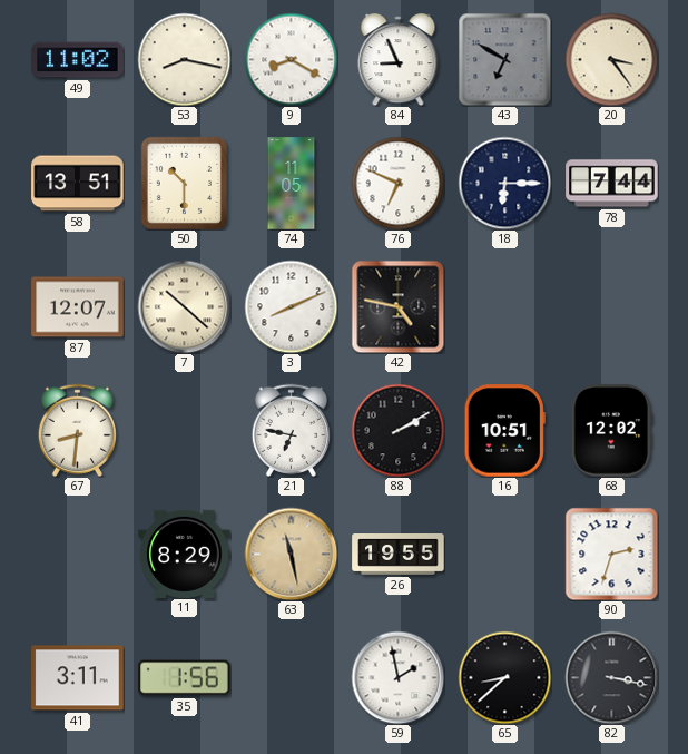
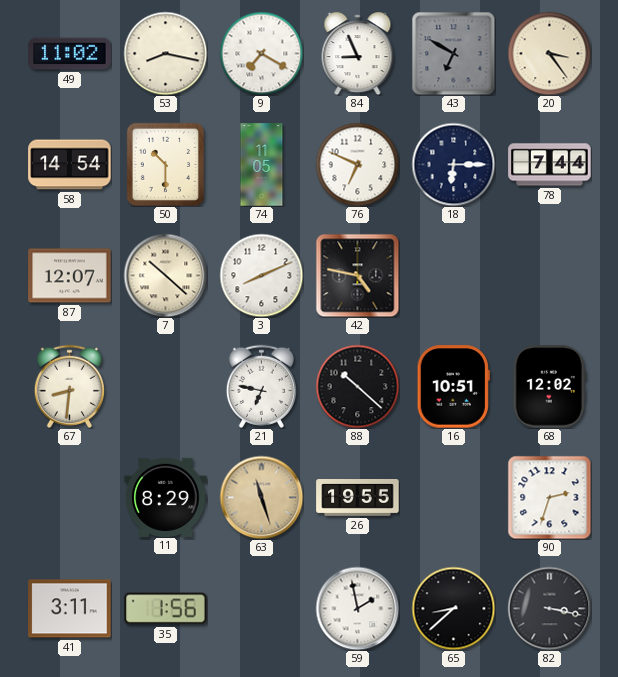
9: 8:20 -> 7:20 (261, 53)
58: 13:51 -> 14:54 (70, 165)
88: 2:10 -> 10:22 (357, 386)
63: 11:28 -> 11:27 (261, 497)
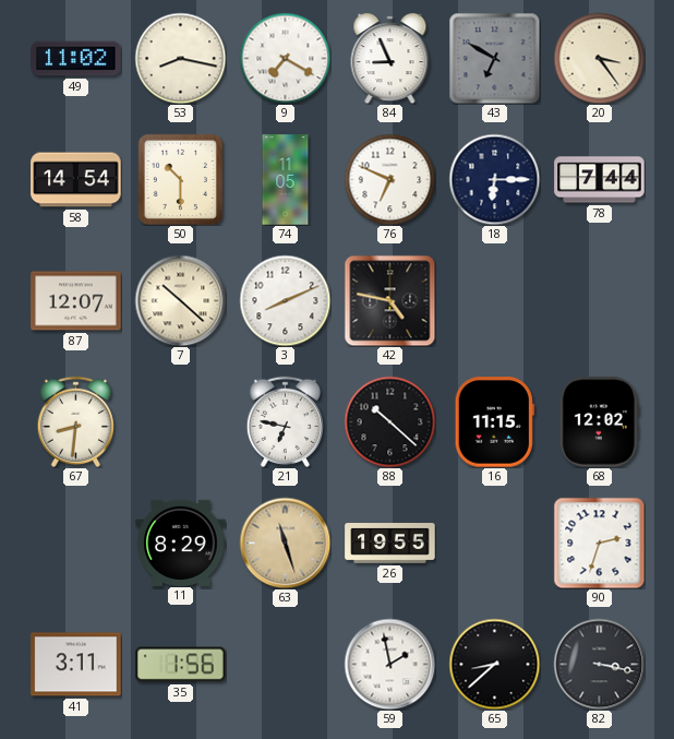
16: 10:51 -> 11:15 (494, 422)
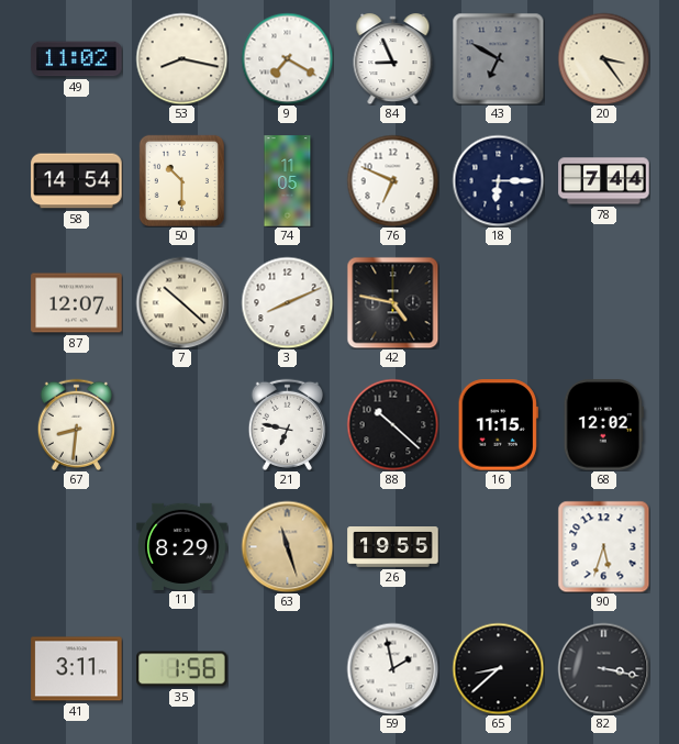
90: 2:33 -> 5:33 (603, 546)
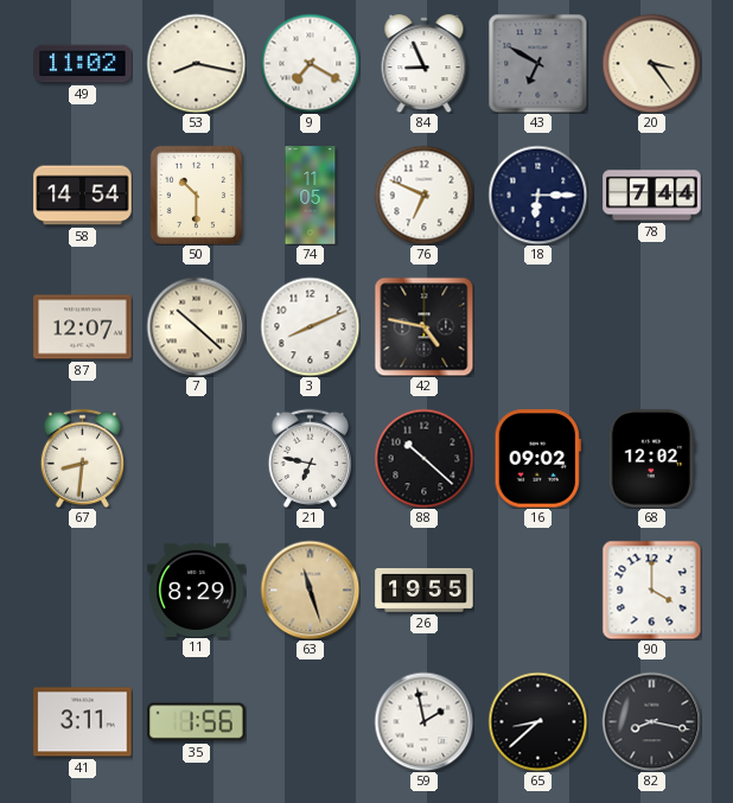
16: 11:15 -> 09:02 (537, 459)
90: 5:33 -> 4:00 (651, 589)
82: 3:17 -> 8:17 (651, 721)
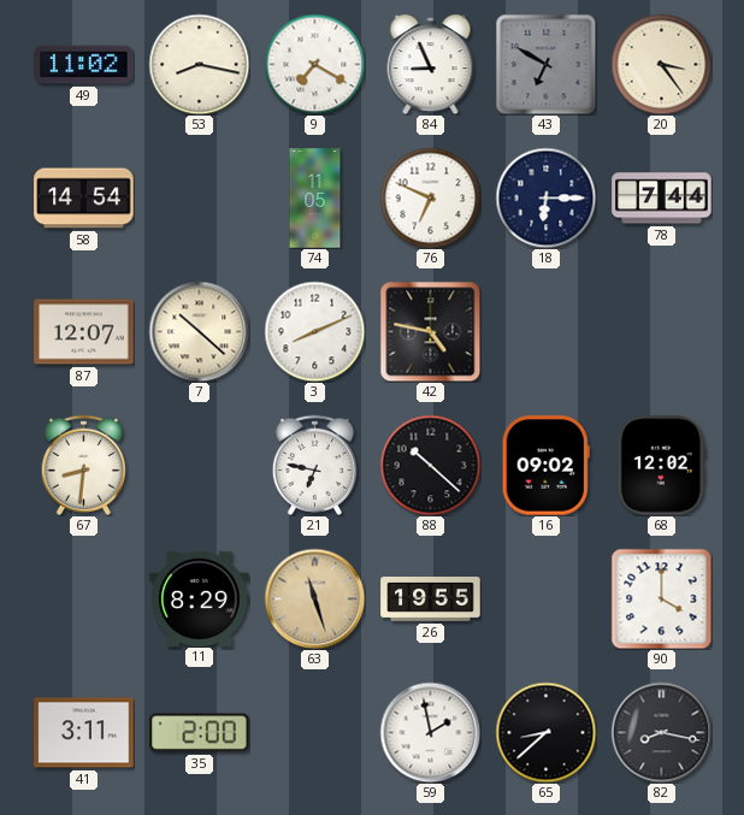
50: 10:30 -> none (196, 195)
35: 1:56 -> 2:00 (200, 733)
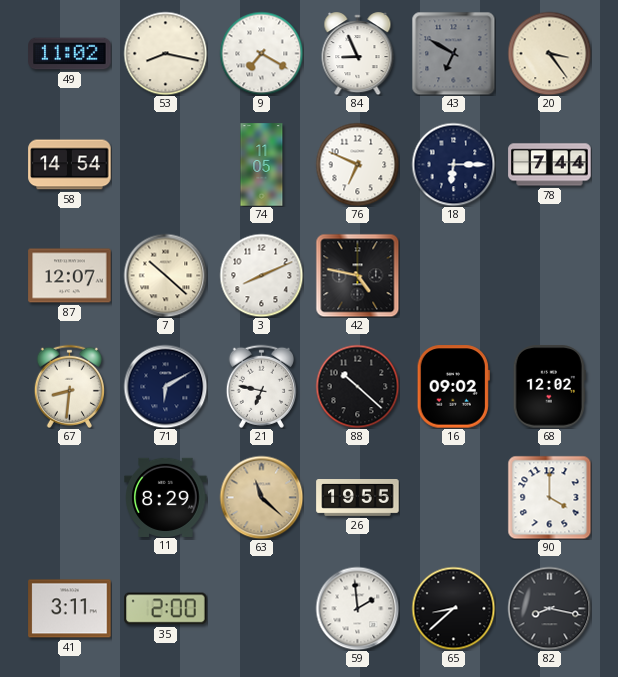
71: none -> 6:10 (165, 386)
63: 11:27 -> 11:22 (261, 497)
59: 1:58 -> 1:59 (357, 608)
